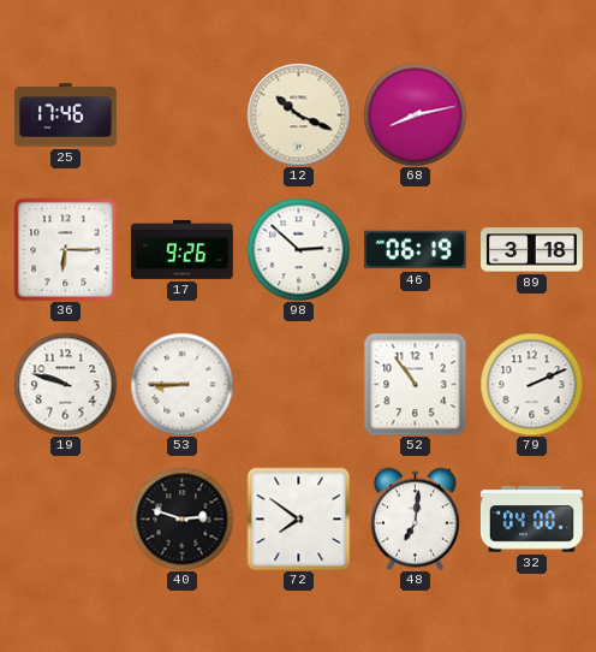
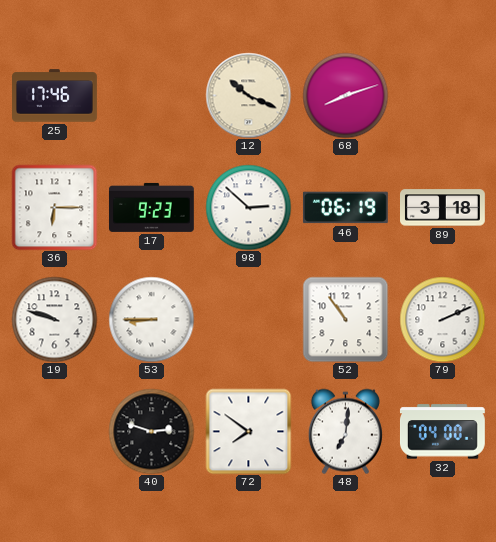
68: 8:13 -> 8:12 (345, 95)
17: 9:26 -> 9:23 (151, 207)
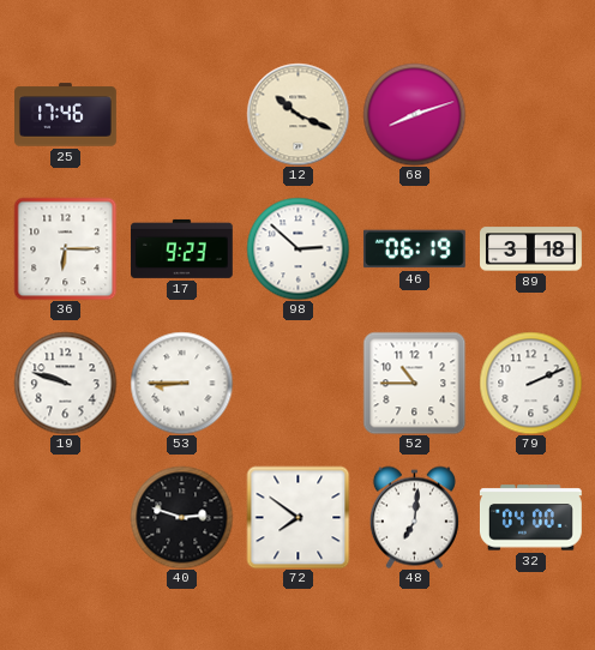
52: 10:54 -> 10:45 (414, 383)
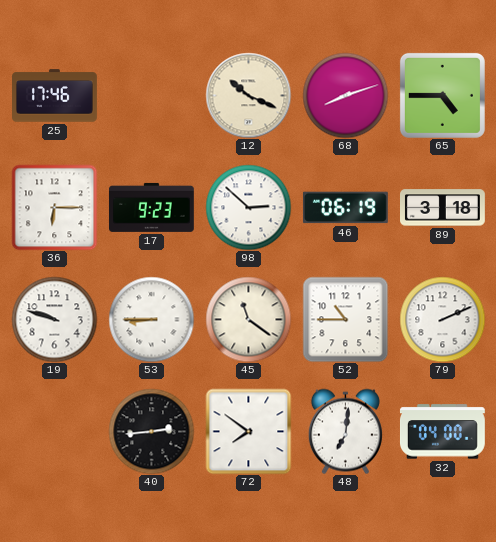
65: none -> 4:45 (442, 95)
45: none -> 11:21 (248, 319)
40: 2:48 -> 2:44 (151, 431)
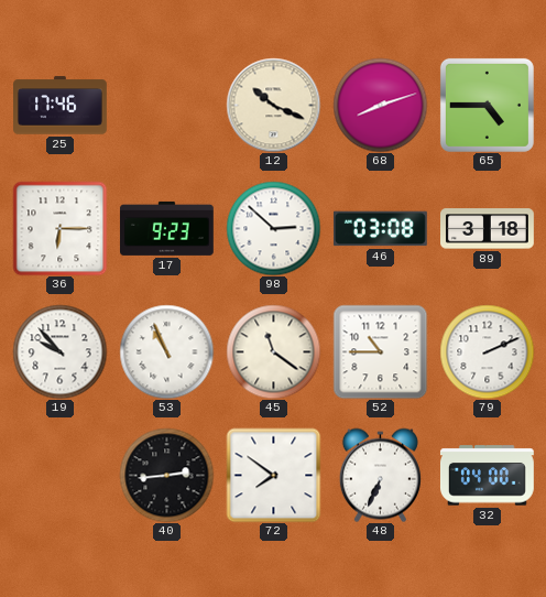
46: 06:19 -> 03:08 (380, 229)
19: 9:48 -> 9:53 (59, 351)
53: 8:45 -> 10:56 (166, 351)
48: 7:01 -> 6:34 (380, 475)
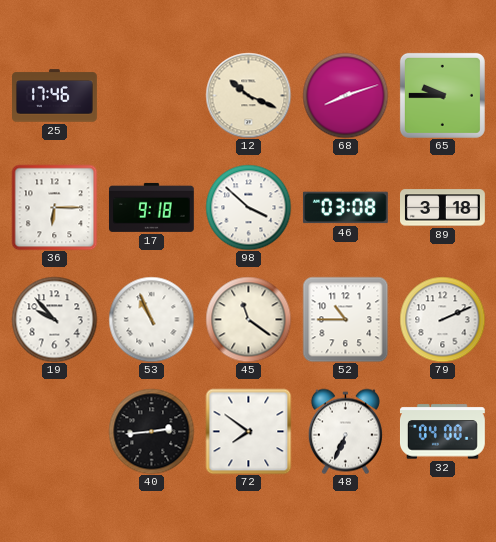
65: 4:45 -> 9:45 (442, 95)
17: 9:23 -> 9:18 (151, 207)
98: 2:52 -> 3:52 (248, 207)
